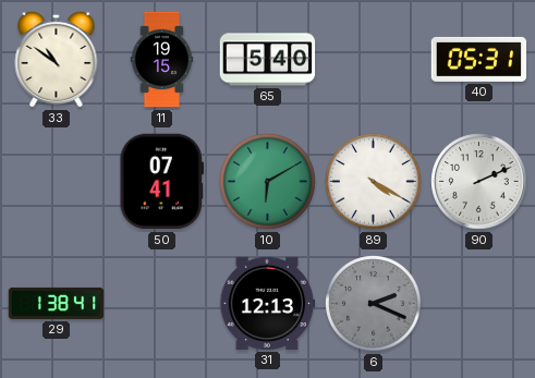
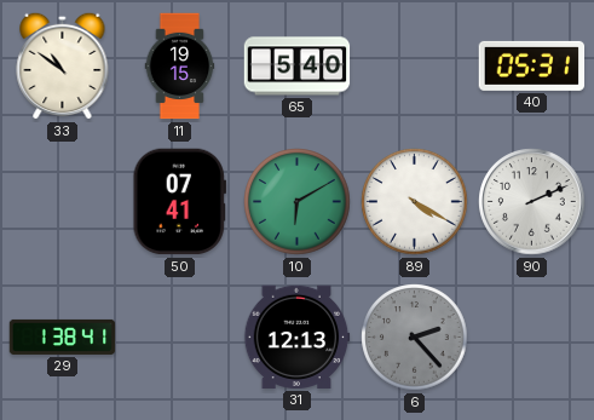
6: 2:19 -> 2:23 (415, 338)
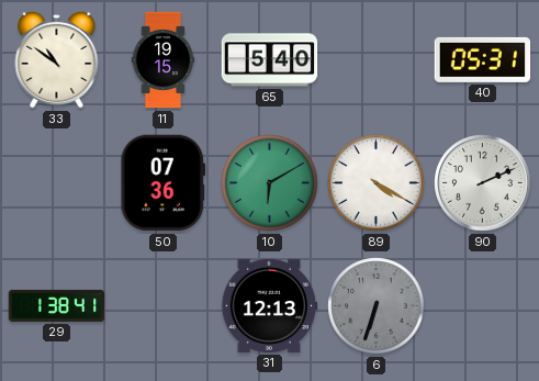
50: 07:41 -> 07:36 (162, 183)
6: 2:23 -> 6:33 (377, 306)
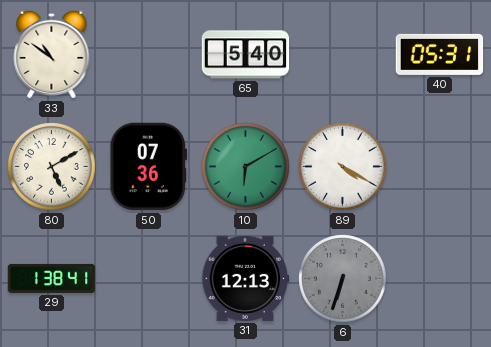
11: 19:15 -> none (164, 60)
80: none -> 5:10 (52, 167)
90: 2:11 -> none (483, 183)
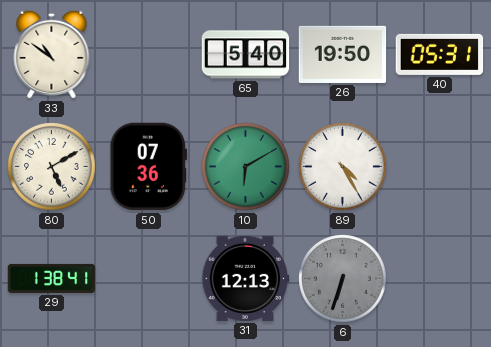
26: none -> 19:50 (343, 54)
89: 4:20 -> 4:25 (343, 167)
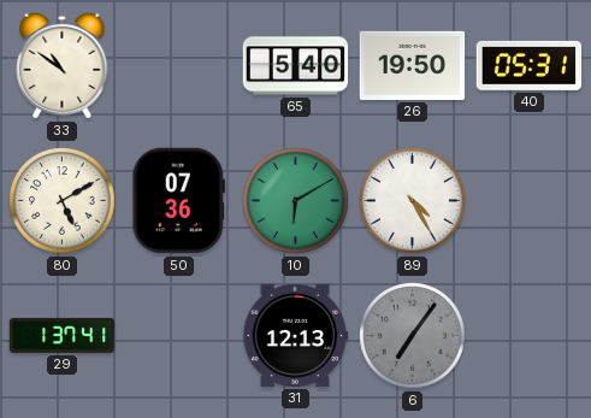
29: 1:38 -> 1:37 (63, 335)
6: 6:33 -> 7:06 (413, 336)
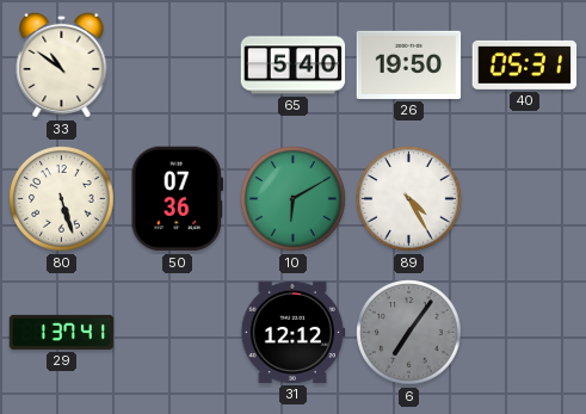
80: 5:10 -> 5:27 (62, 199)
31: 12:13 -> 12:12 (292, 332)
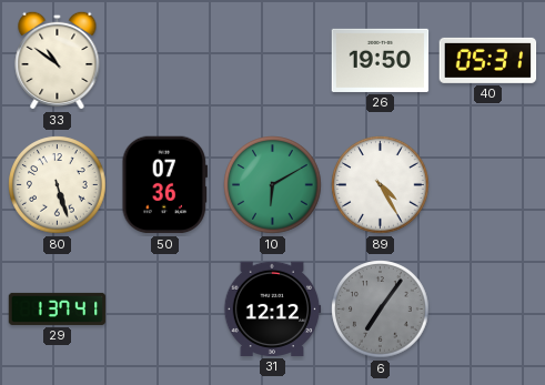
65: 5:40 -> none (294, 66)
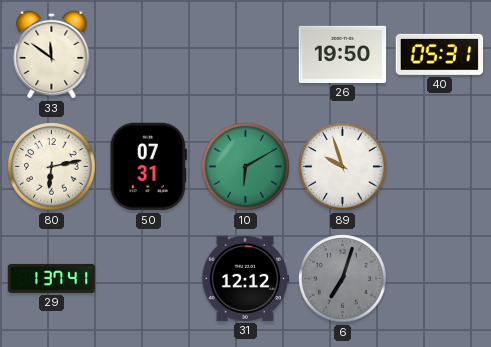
33: 10:51 -> 11:51 (52, 54)
80: 5:27 -> 6:13 (52, 167)
50: 07:36 -> 07:31 (148, 167)
89: 4:25 -> 9:57 (343, 167)
6: 7:06 -> 7:03 (343, 279)
